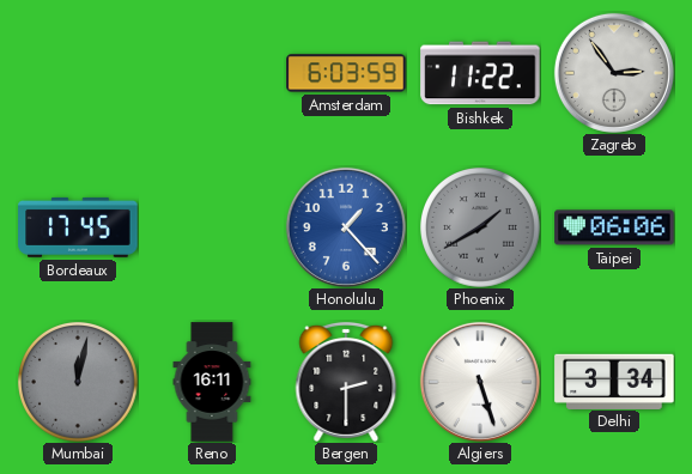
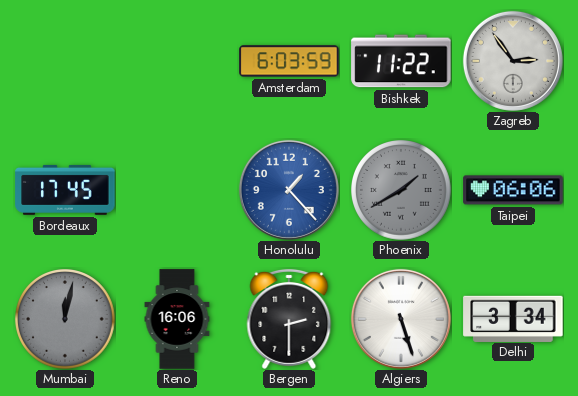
Reno: 16:11 -> 16:06 (177, 319)
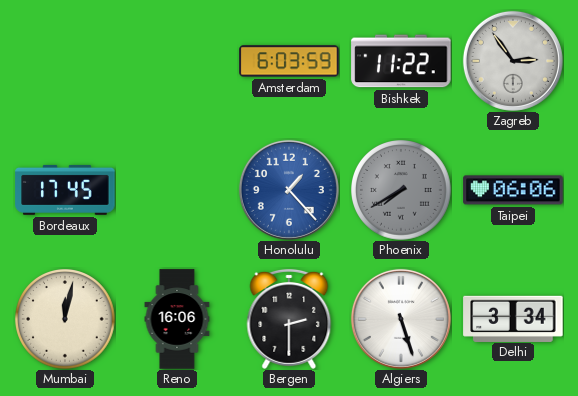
Phoenix: 1:40 -> 7:40 (402, 191)
Mumbai dial: grey -> cream (66, 320)
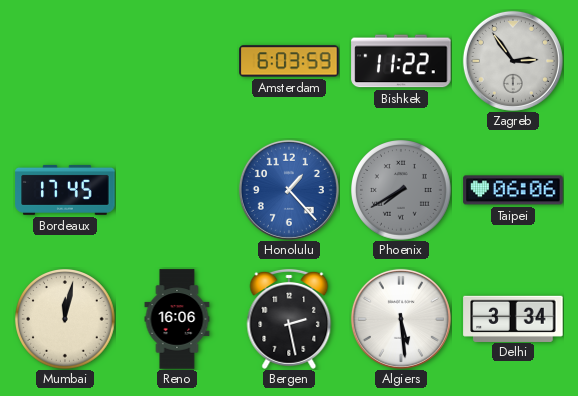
Bergen: 2:30 -> 2:28 (289, 319)
Algiers: 5:27 -> 5:29 (401, 319)
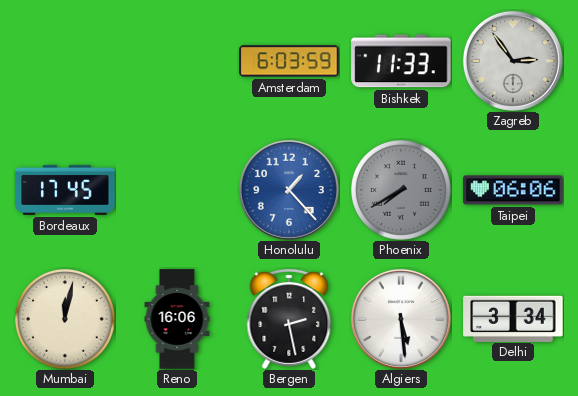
Bishkek: 11:22 -> 11:33 (401, 61)
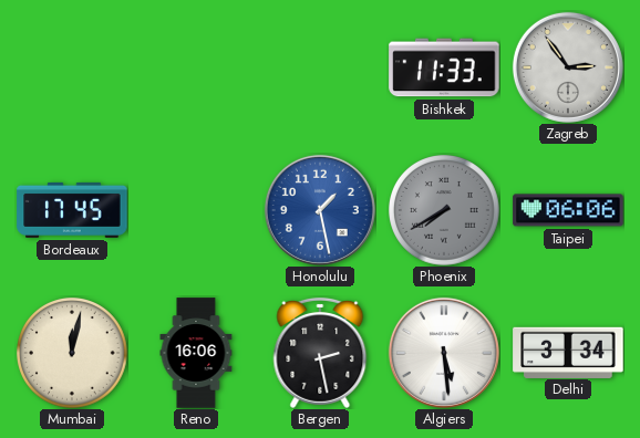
Amsterdam: 6:03 -> none (289, 61)
Honolulu: 1:23 -> 1:28 (320, 210)
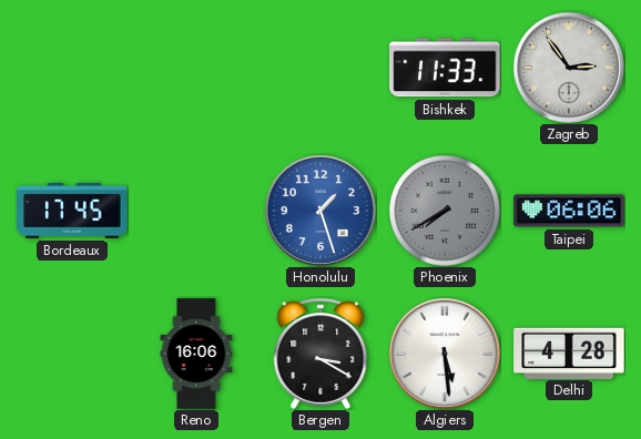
Honolulu: 1:28 -> 1:27 (320, 211)
Mumbai: 12:02 -> none (73, 354)
Bergen: 2:28 -> 3:20 (320, 354)
Delhi: 3:34 -> 4:28 (569, 353)
